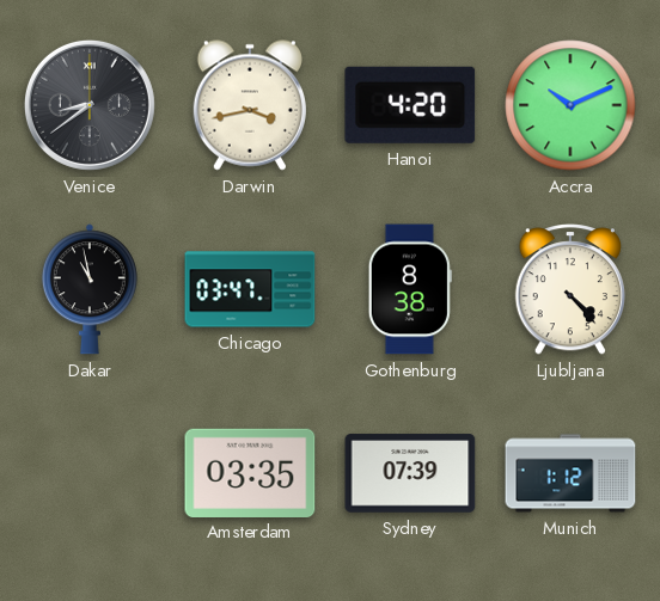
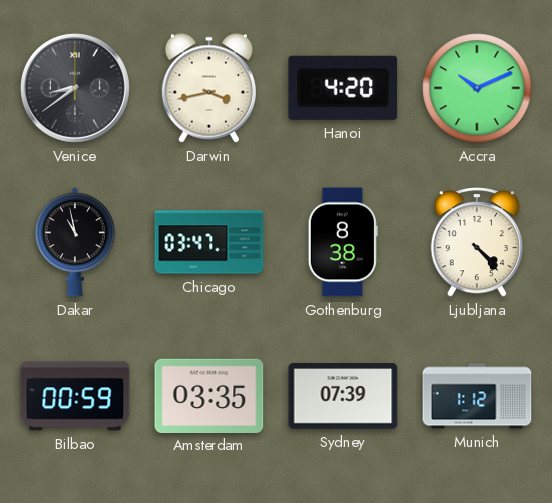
Bilbao: none -> 00:59 (75, 396)
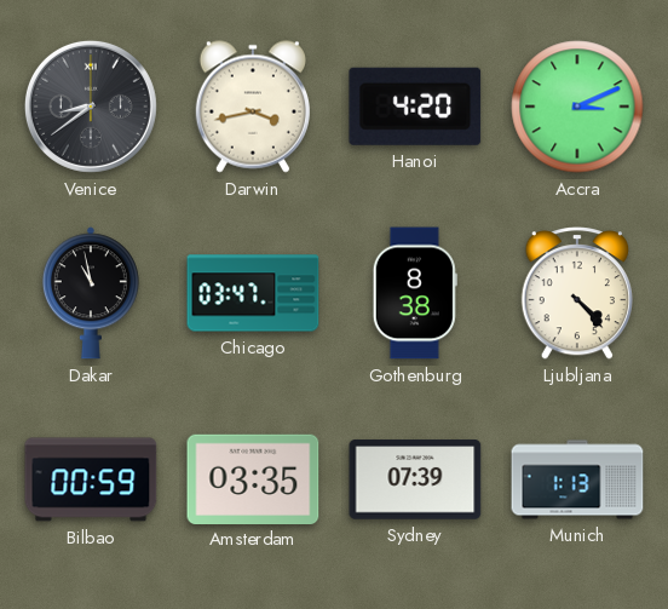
Accra: 10:11 -> 3:11 (577, 107)
Munich: 1:12 -> 1:13 (577, 479)
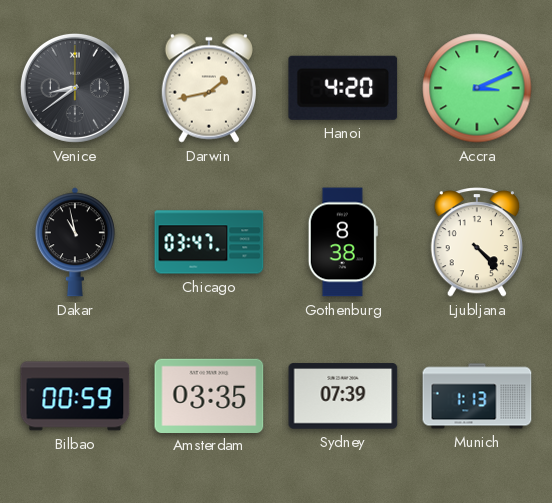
Darwin: 3:43 -> 1:43 (209, 88)
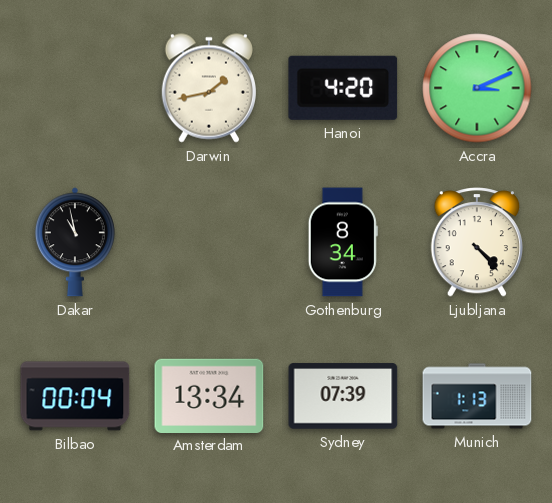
Venice: 8:39 -> none (75, 88)
Chicago: 03:47 -> none (209, 242)
Gothenburg: 8:38 -> 8:34 (343, 242)
Bilbao: 00:59 -> 00:04 (75, 396)
Amsterdam: 03:35 -> 13:34 (209, 395)
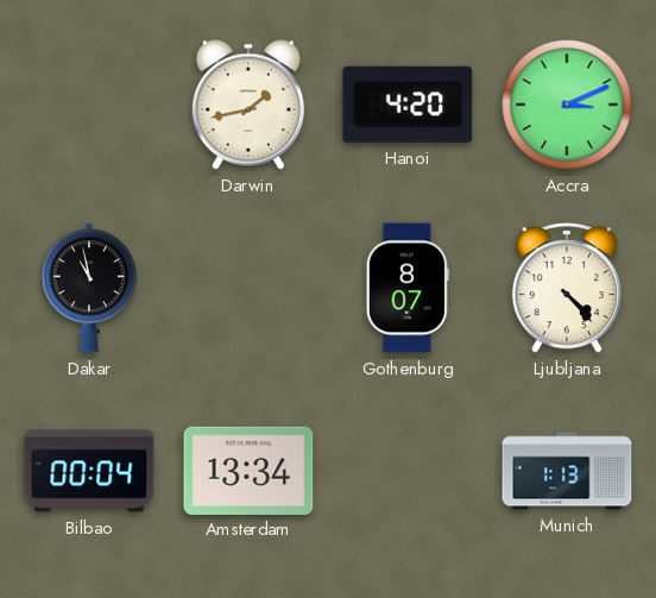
Gothenburg: 8:34 -> 8:07 (408, 288)
Sydney: 07:39 -> none (343, 396)
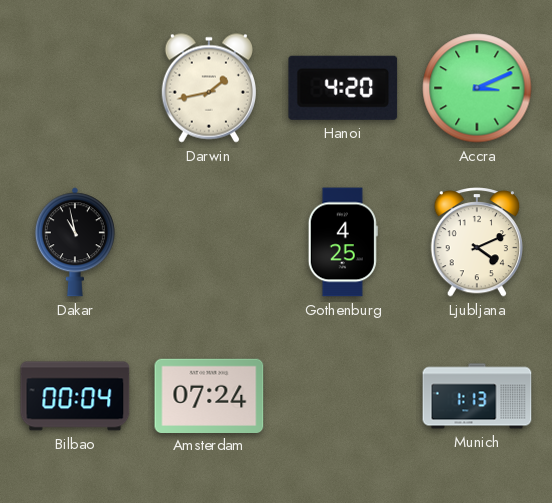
Gothenburg: 8:07 -> 4:25 (343, 242)
Ljubljana: 4:23 -> 4:11 (476, 243)
Amsterdam: 13:34 -> 07:24 (209, 395)
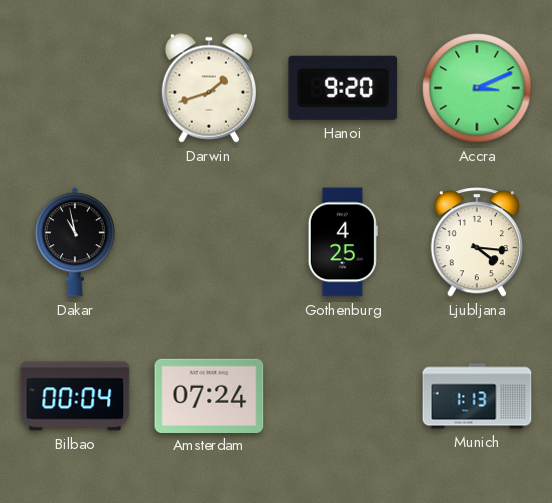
Darwin: 1:43 -> 1:42 (209, 88)
Hanoi: 4:20 -> 9:20 (343, 88)
Ljubljana: 4:11 -> 4:16 (476, 243)
